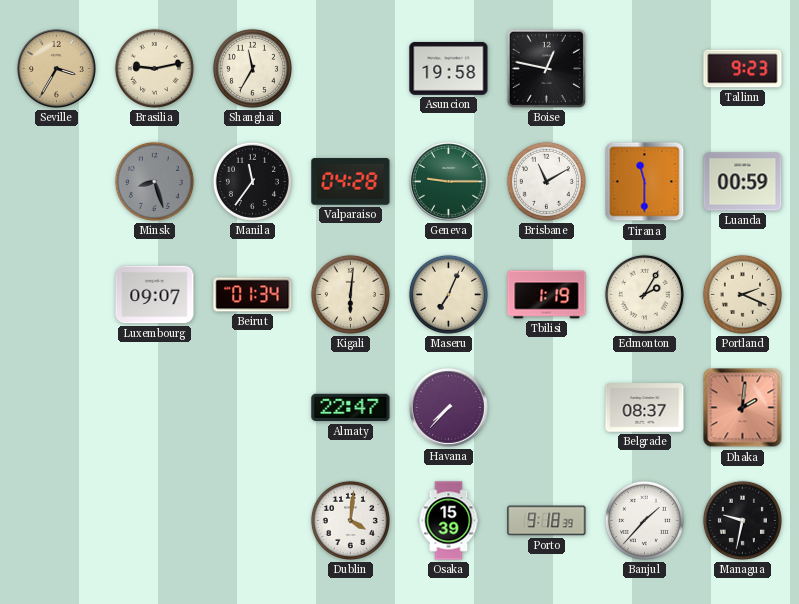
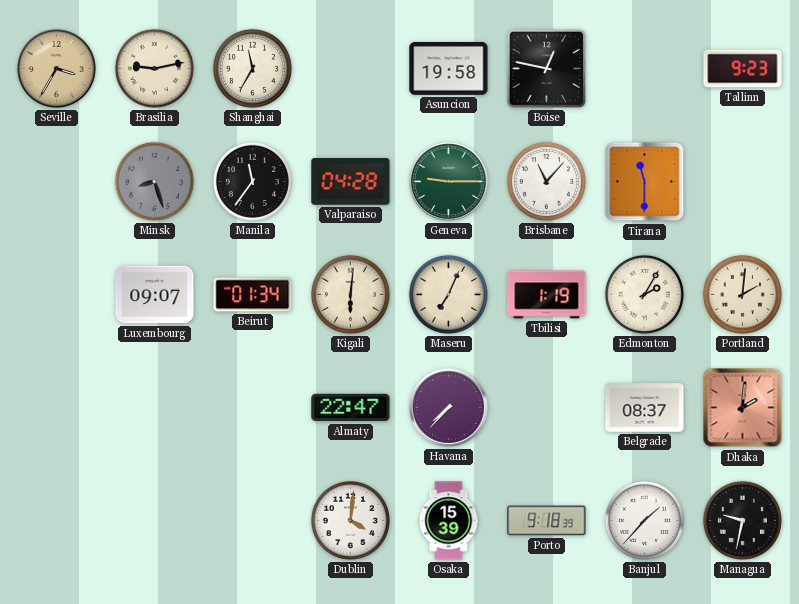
Brisbane: 11:10 -> 11:07 (546, 181)
Luanda: 00:59 -> none (743, 182)
Portland: 2:19 -> 2:01 (742, 294)
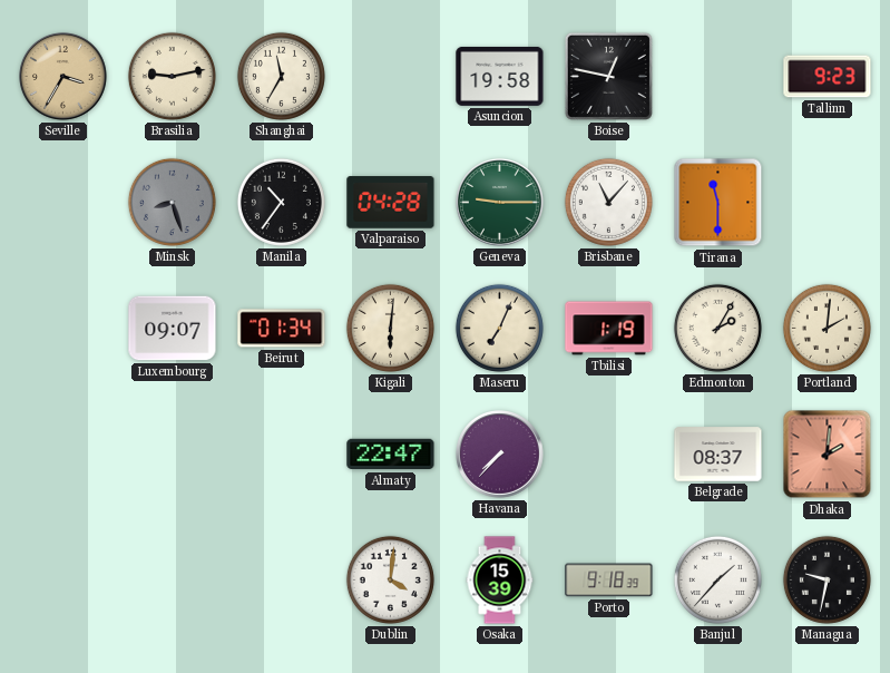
Manila: 11:36 -> 10:36 (281, 202)
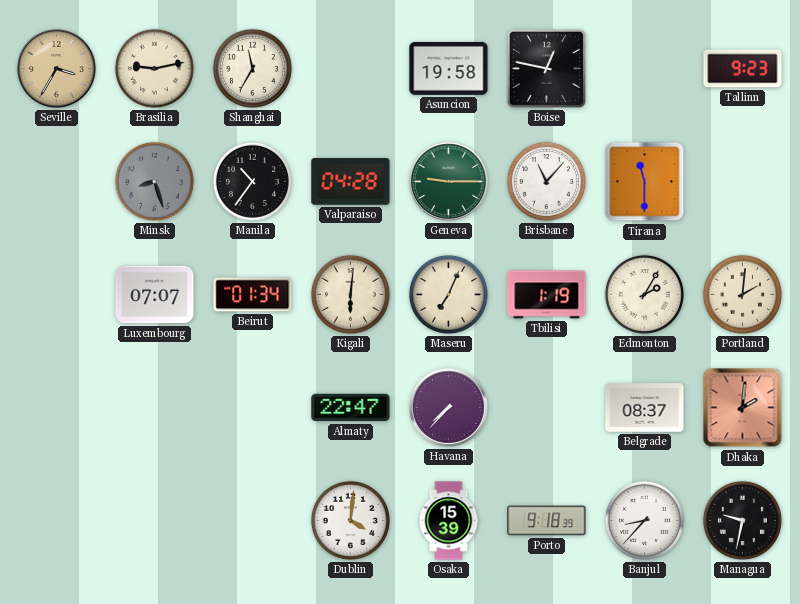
Luxembourg: 09:07 -> 07:07 (155, 295)
Banjul: 1:37 -> 8:37 (644, 520)
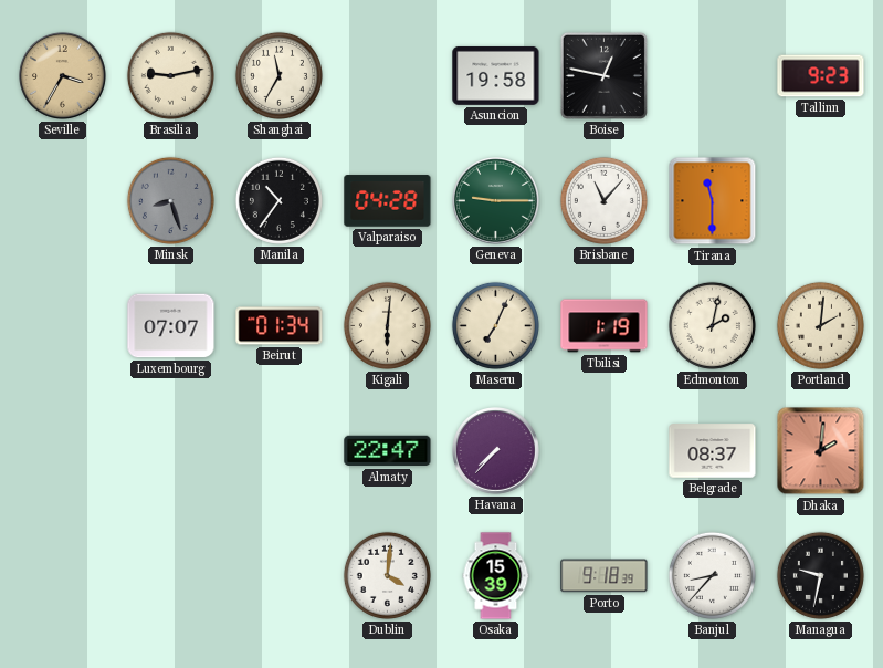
Edmonton: 2:05 -> 2:02 (712, 325)
